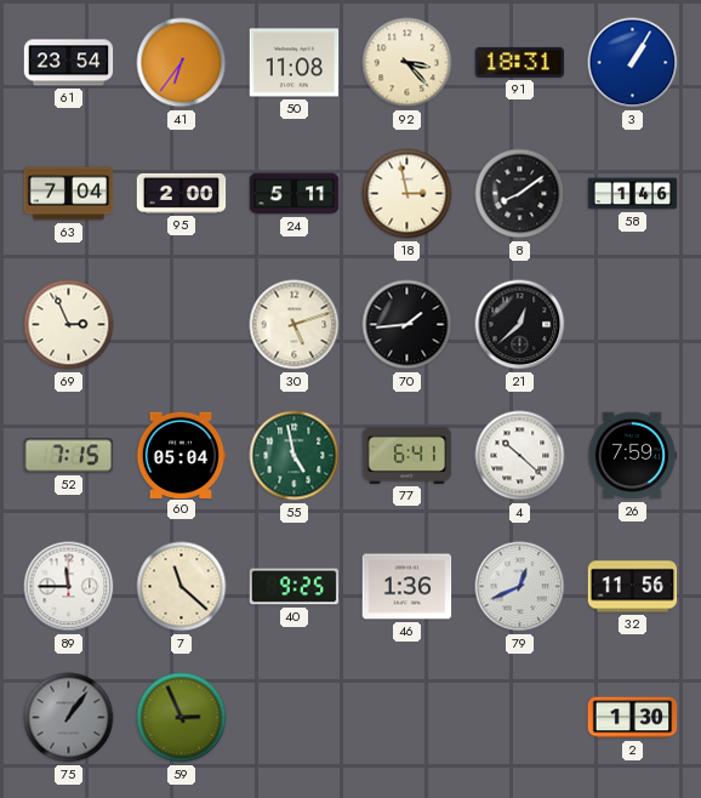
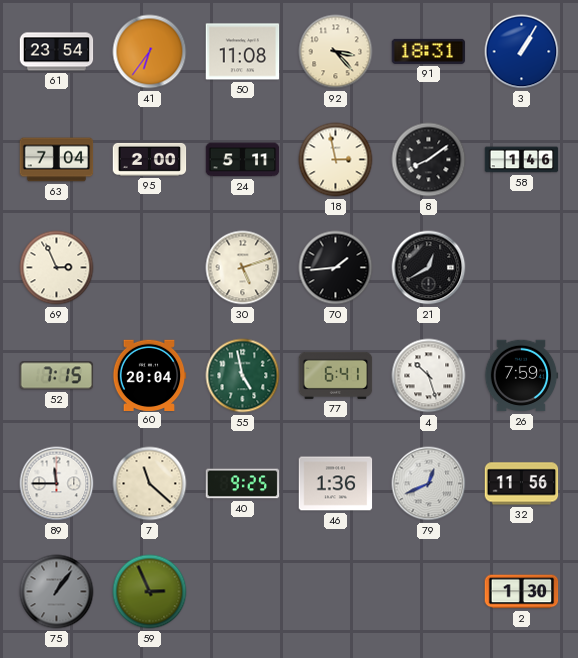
21: 12:38 -> 12:40 (429, 268)
60: 05:04 -> 20:04 (149, 375)
4: 10:22 -> 10:27 (429, 376)
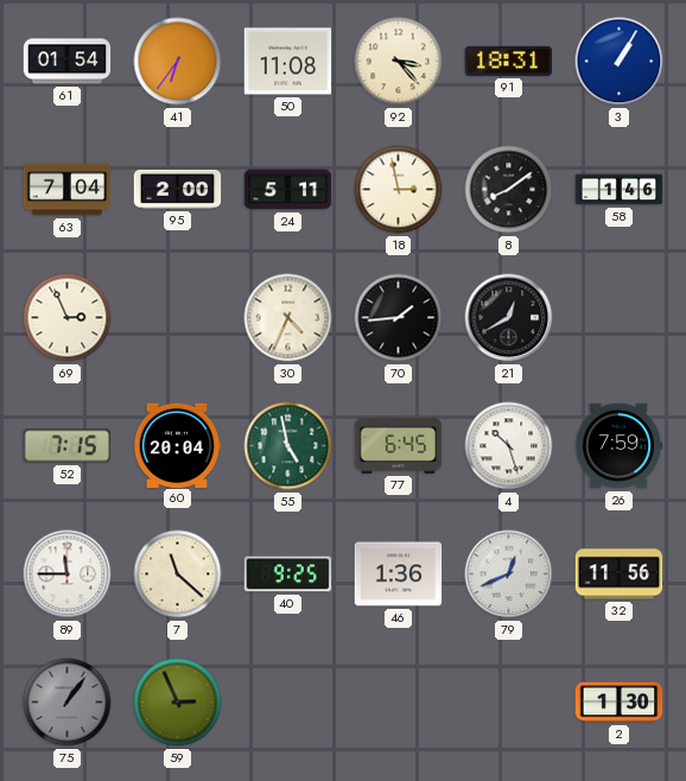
61: 23:54 -> 01:54 (68, 62)
30: 5:12 -> 4:34 (288, 318)
77: 6:41 -> 6:45 (399, 445)
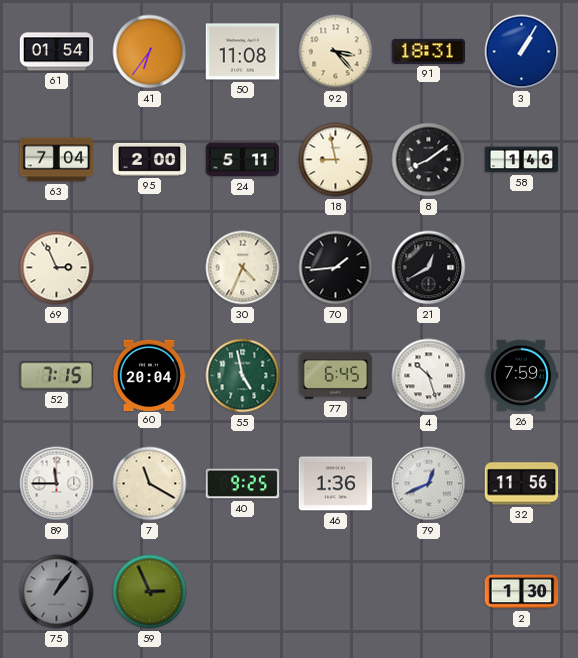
18: 2:58 -> 8:58 (336, 160)
7: 11:22 -> 11:20 (150, 484)
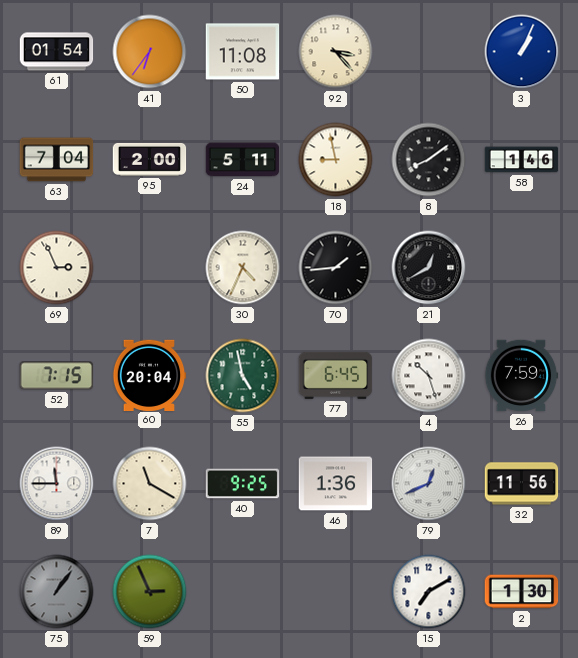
91: 18:31 -> none (429, 51)
3: 1:05 -> 1:04 (522, 52)
15: none -> 7:10 (429, 592)
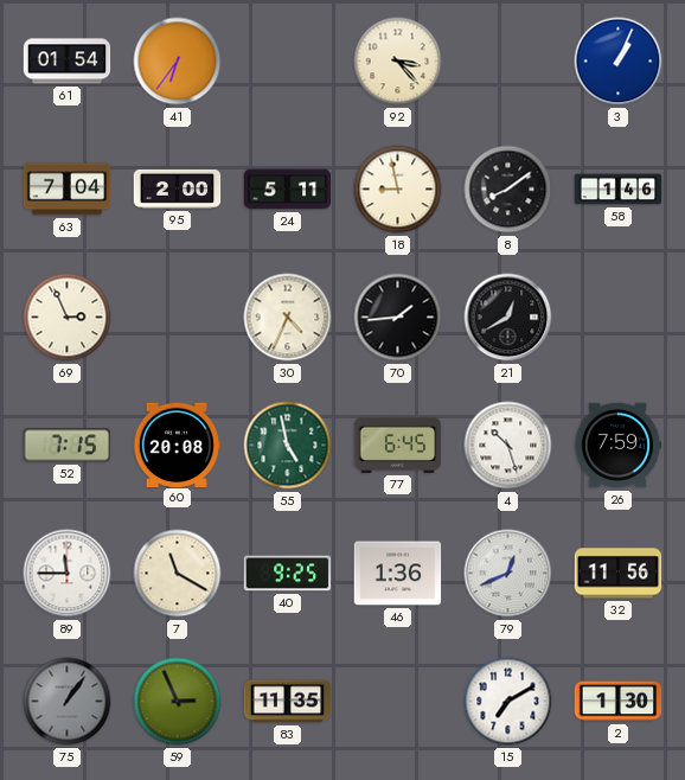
50: 11:08 -> none (243, 52)
60: 20:04 -> 20:08 (177, 445)
83: none -> 11:35 (288, 702)
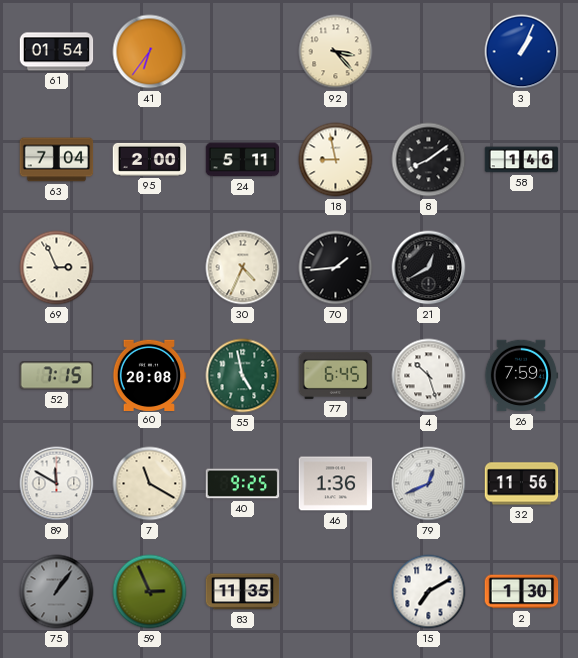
89: 11:45 -> 11:50 (57, 484)
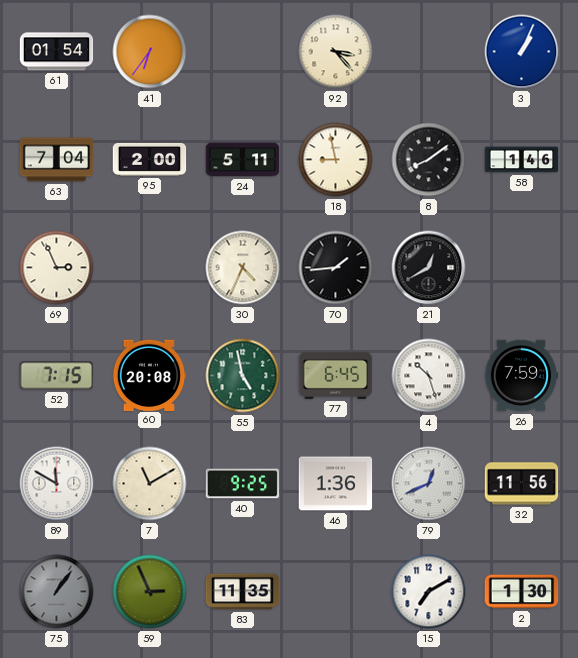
7: 11:20 -> 11:10 (150, 484)
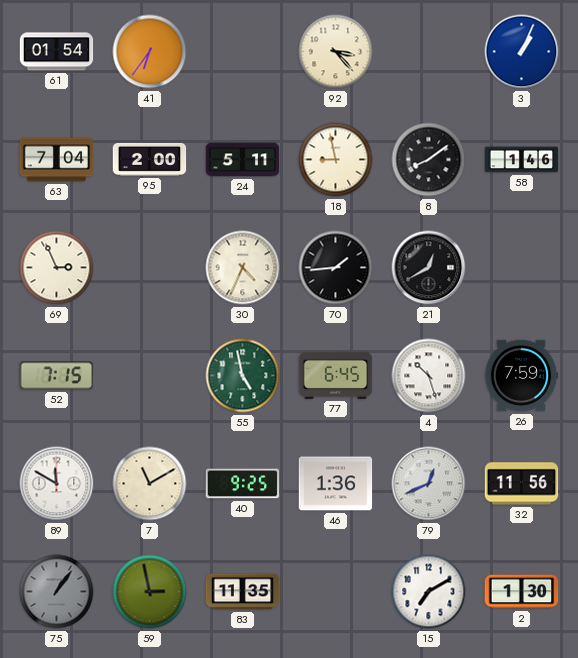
60: 20:08 -> none (149, 375)
59: 2:56 -> 2:58 (150, 592)
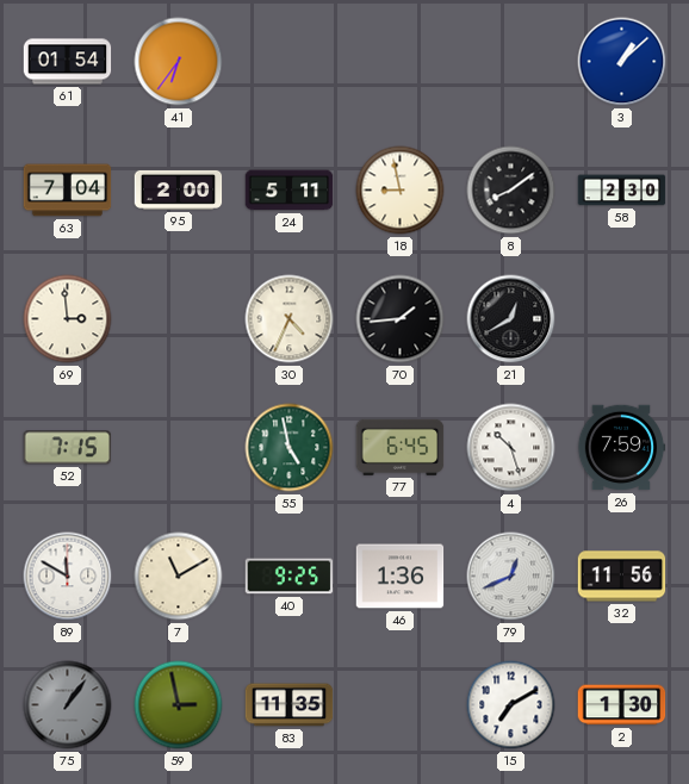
92: 3:23 -> none (336, 52)
3: 1:04 -> 1:08 (622, 62)
58: 1:46 -> 2:30 (622, 191)
69: 2:56 -> 2:59 (68, 319)
